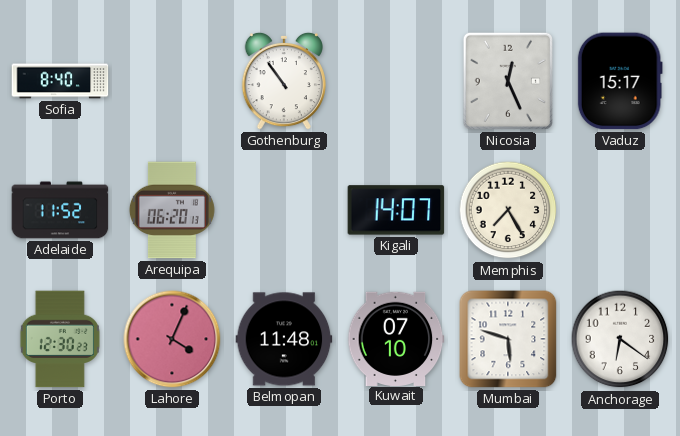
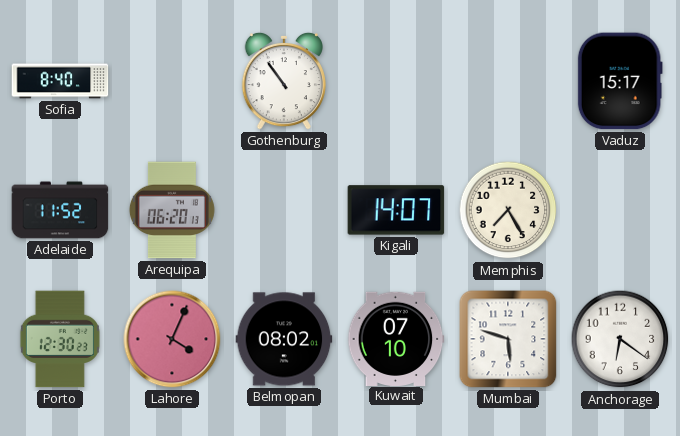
Nicosia: 12:26 -> none (508, 81)
Belmopan: 11:48 -> 08:02 (284, 339)
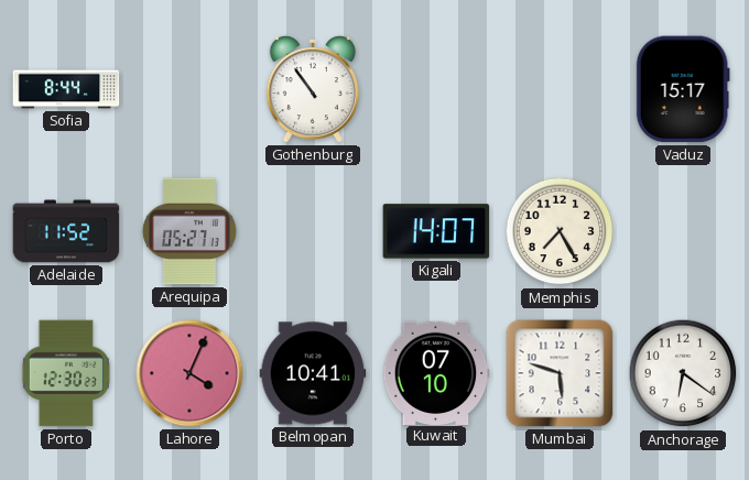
Sofia: 8:40 -> 8:44 (66, 89)
Arequipa: 06:20 -> 05:27 (189, 231)
Belmopan: 08:02 -> 10:41 (313, 373)
